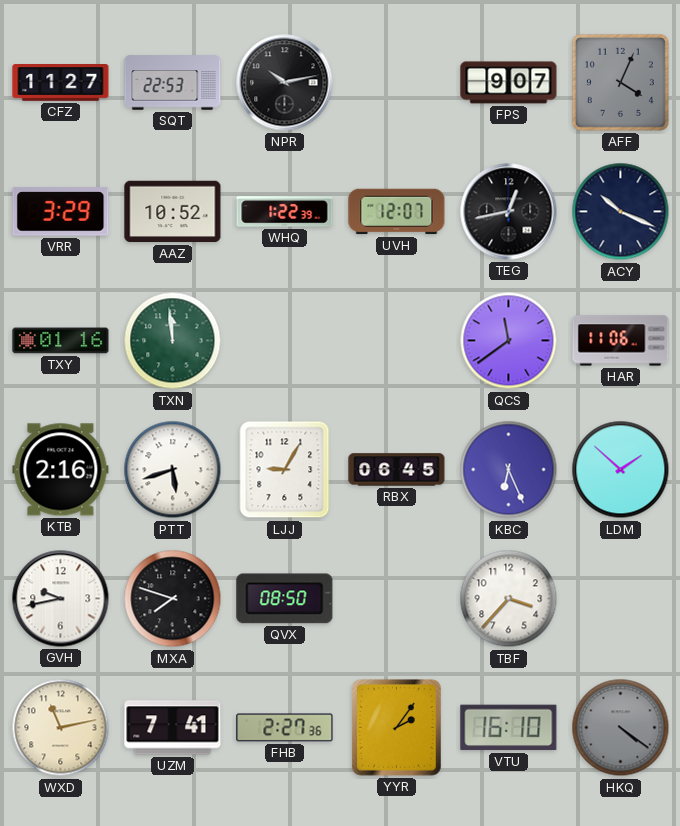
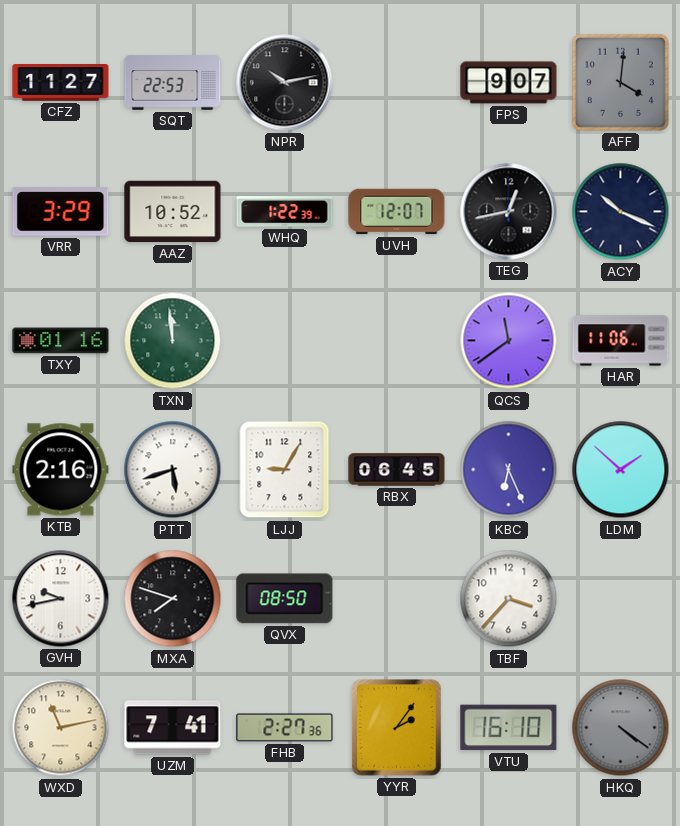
AFF: 4:04 -> 4:01 (620, 82)
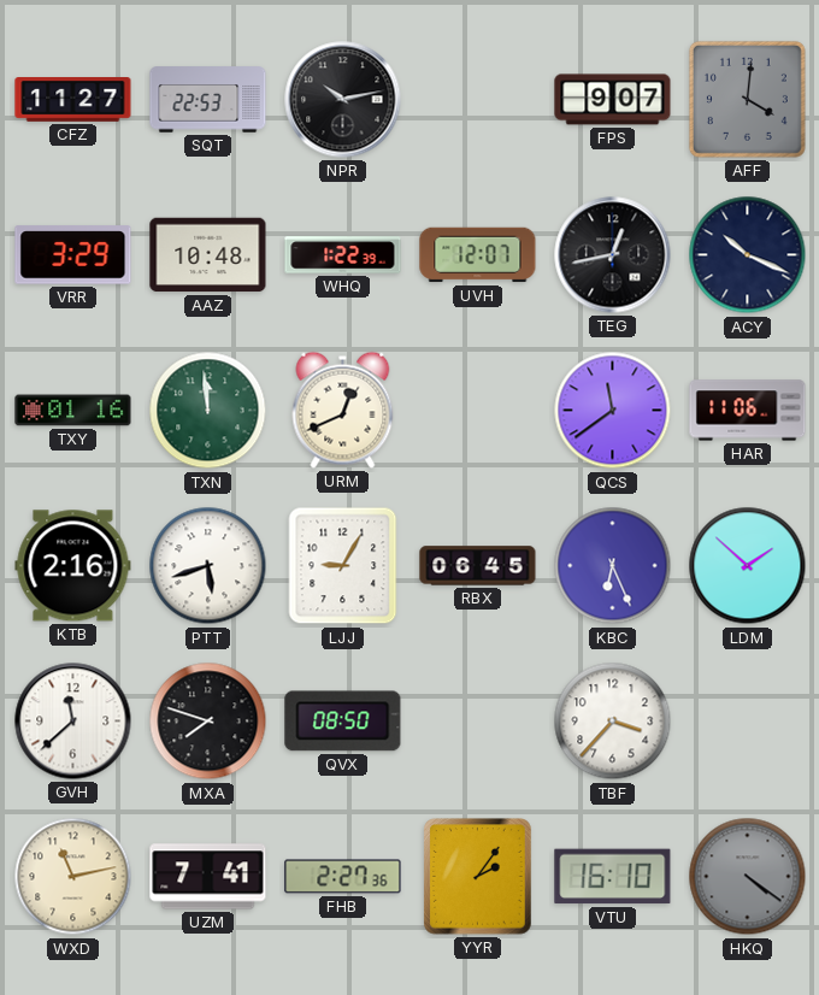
AAZ: 10:52 -> 10:48 (208, 255)
URM: none -> 12:41 (343, 410)
GVH: 9:43 -> 11:38 (73, 722)
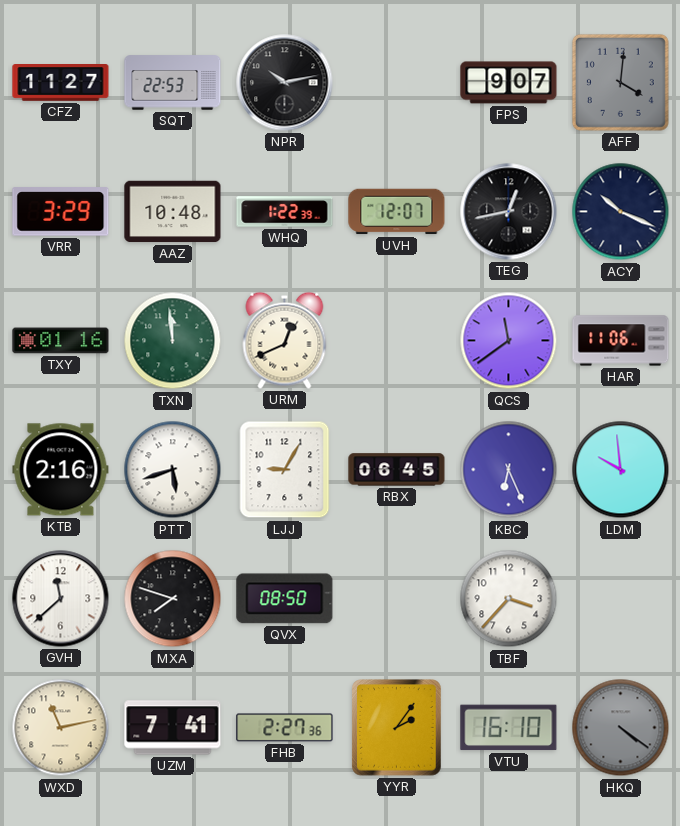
LDM: 1:52 -> 9:59 (621, 470)
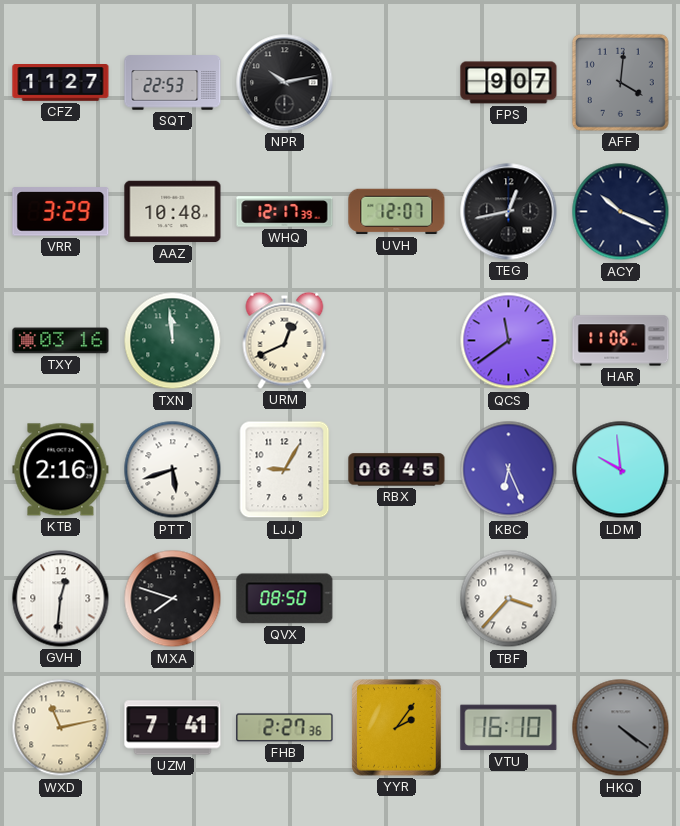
WHQ: 1:22 -> 12:17 (285, 212)
TXY: 01:16 -> 03:16 (61, 341)
GVH: 11:38 -> 12:31 (61, 599)
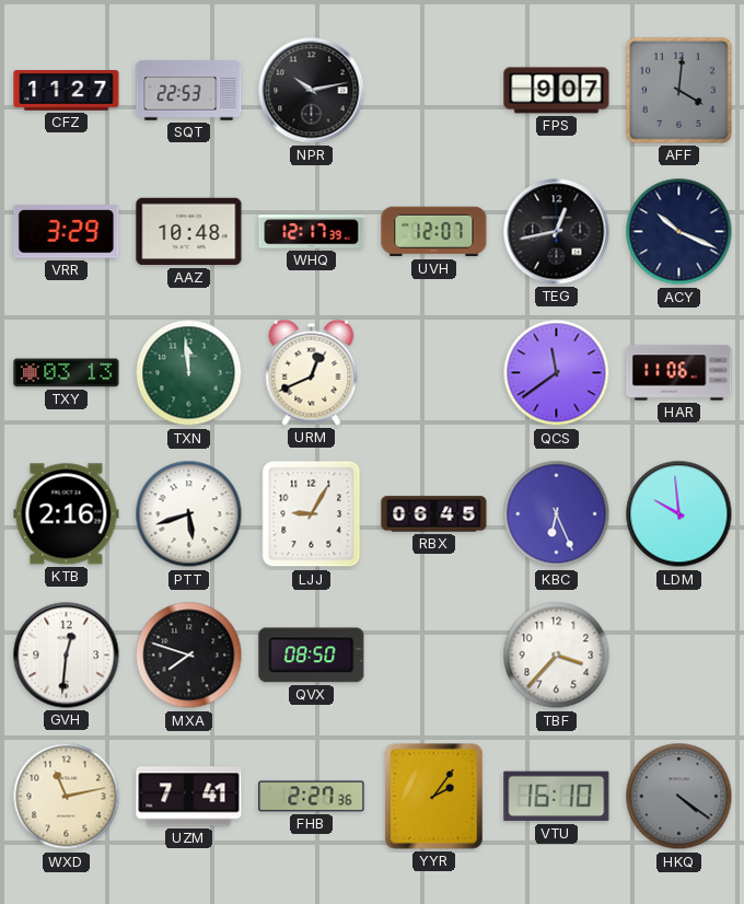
TXY: 03:16 -> 03:13 (67, 373)
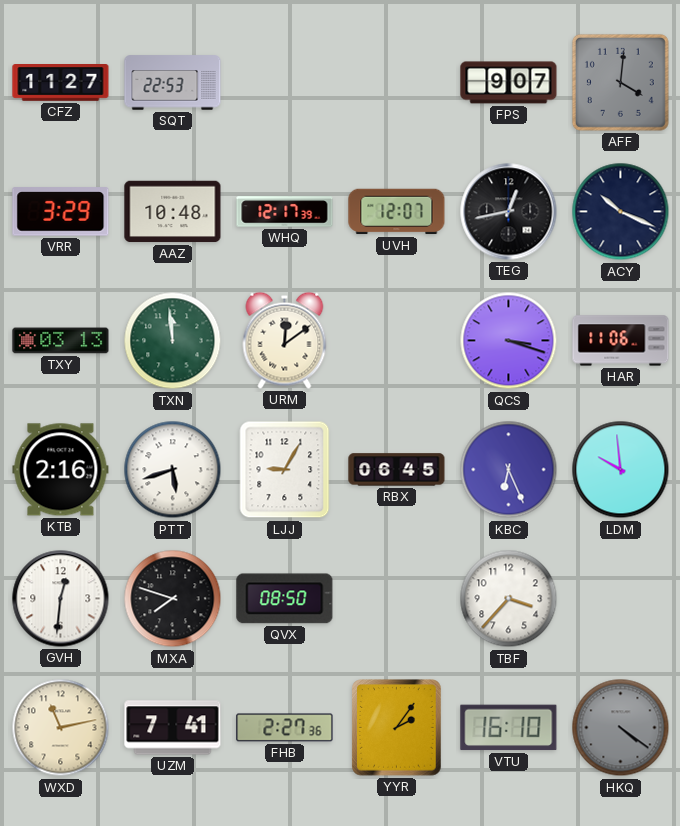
NPR: 10:13 -> none (312, 91)
URM: 12:41 -> 12:09 (285, 340)
QCS: 11:39 -> 3:18 (509, 341)
